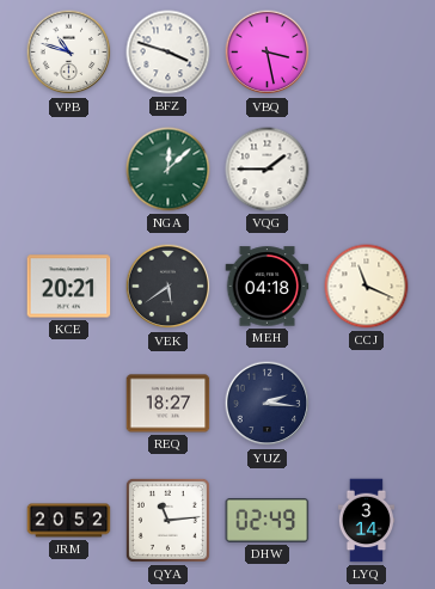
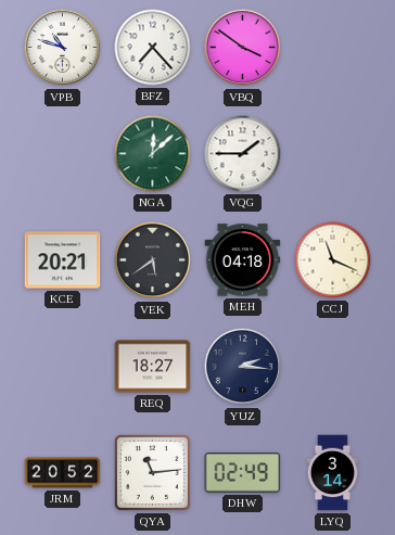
BFZ: 3:48 -> 7:23 (153, 48)
VBQ: 3:28 -> 3:51 (243, 48)
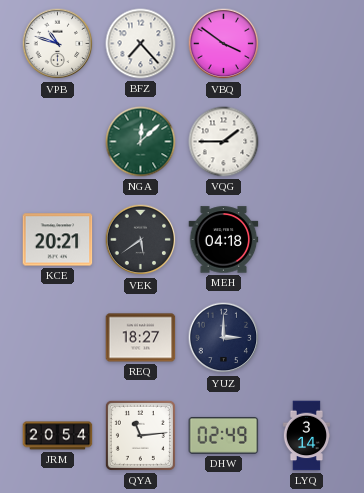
CCJ: 11:19 -> none (333, 260)
YUZ: 2:16 -> 3:00 (224, 338)
JRM: 20:52 -> 20:54 (58, 436)
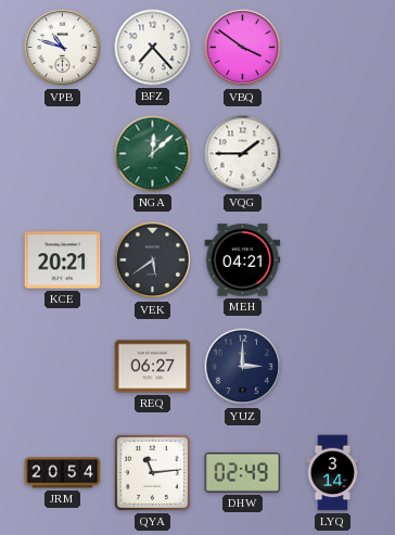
MEH: 04:18 -> 04:21 (243, 260)
REQ: 18:27 -> 06:27 (153, 367)
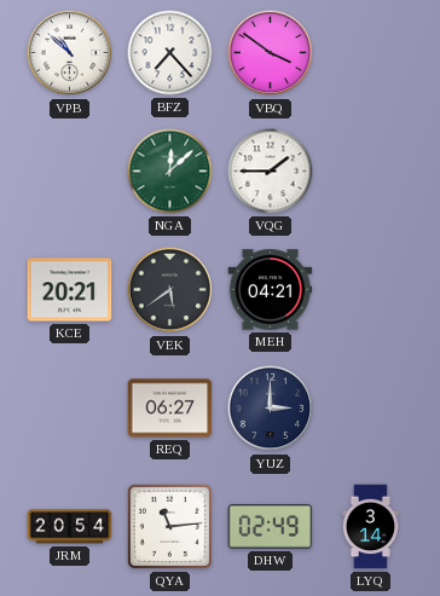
VPB: 10:48 -> 10:52 (70, 53)
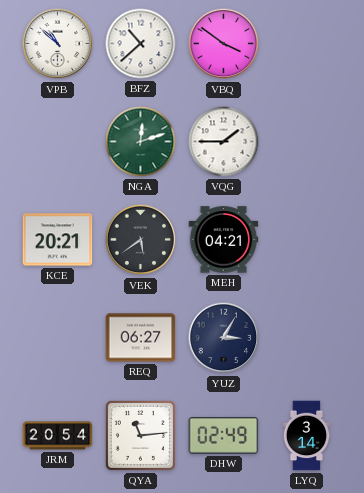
BFZ: 7:23 -> 10:38 (141, 44)
NGA: 12:08 -> 12:12 (141, 142)
YUZ: 3:00 -> 3:05 (224, 338)
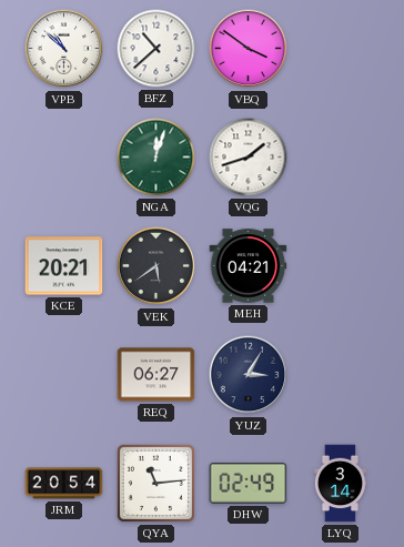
NGA: 12:12 -> 12:03 (156, 158)
VQG: 1:45 -> 1:42 (249, 158)
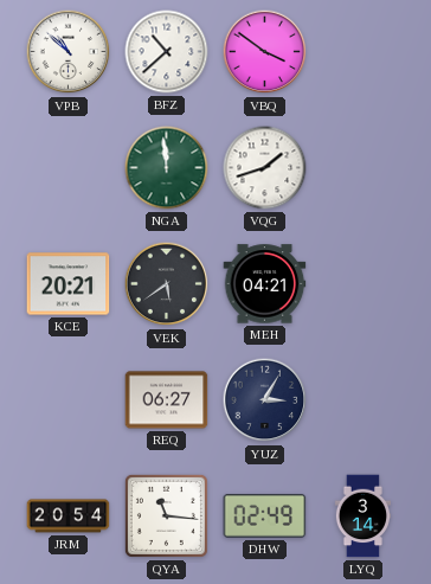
NGA: 12:03 -> 11:59 (167, 168)
QYA: 11:14 -> 11:16 (166, 515)
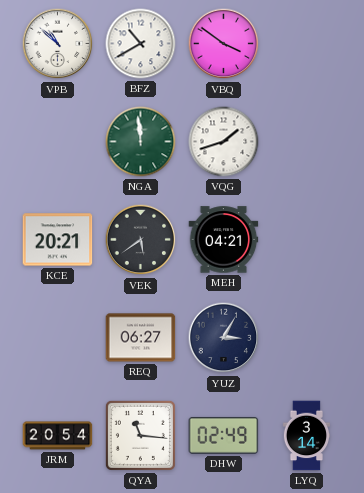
BFZ: 10:38 -> 10:40 (141, 44)
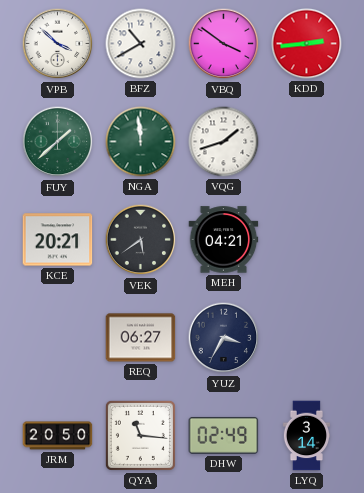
VPB: 10:52 -> 3:52 (58, 44)
KDD: none -> 2:44 (307, 44)
FUY: none -> 1:38 (58, 142)
YUZ: 3:05 -> 3:35 (224, 338)
JRM: 20:54 -> 20:50 (58, 436)
